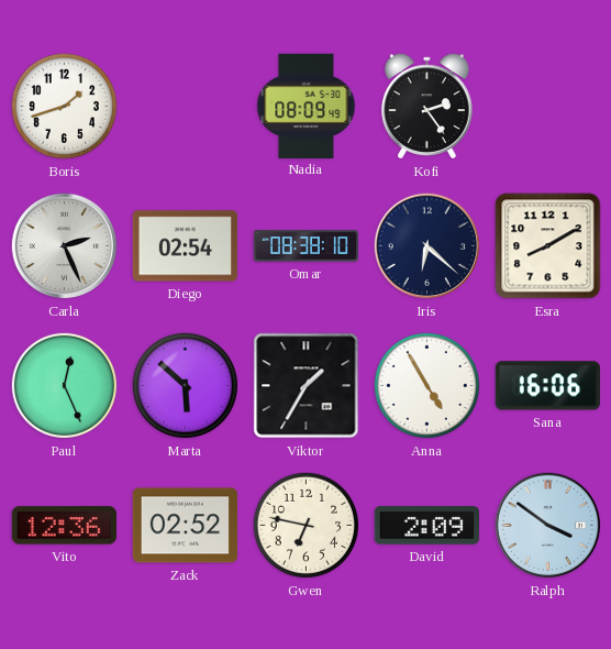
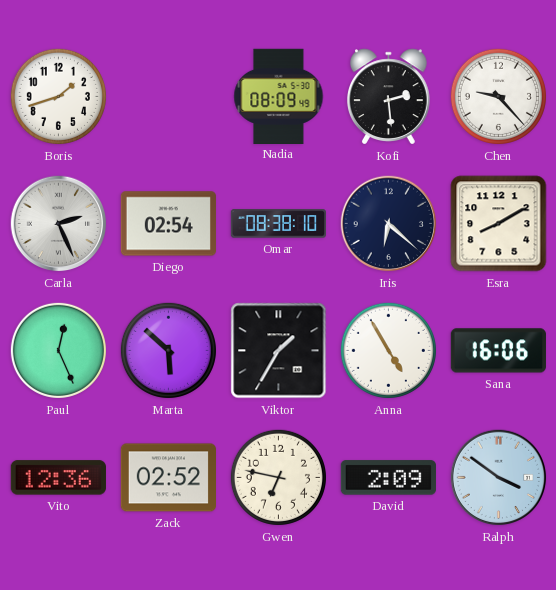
Kofi: 2:24 -> 2:29 (389, 97)
Chen: none -> 9:23 (498, 96)
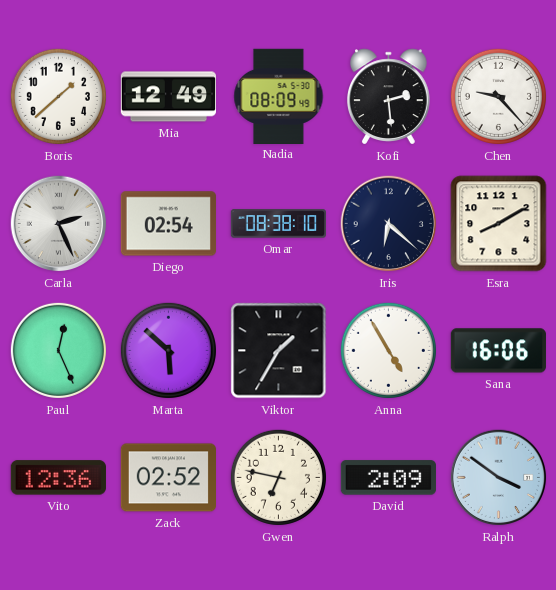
Boris: 1:42 -> 1:38 (58, 96)
Mia: none -> 12:49 (168, 97)
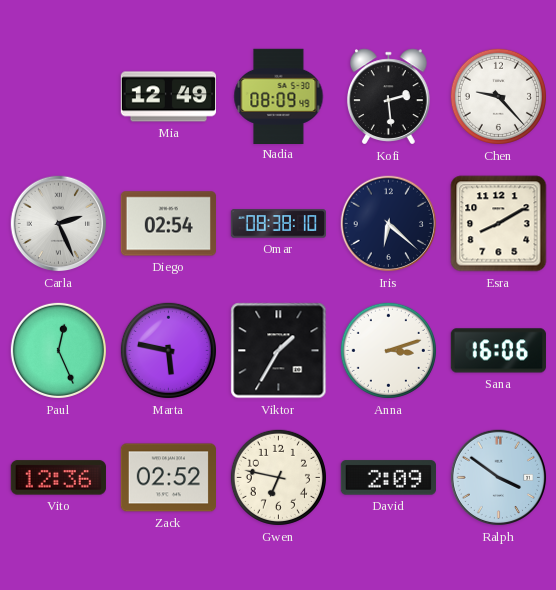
Boris: 1:38 -> none (58, 96)
Marta: 5:52 -> 5:47 (168, 350)
Anna: 4:55 -> 3:12 (388, 350)
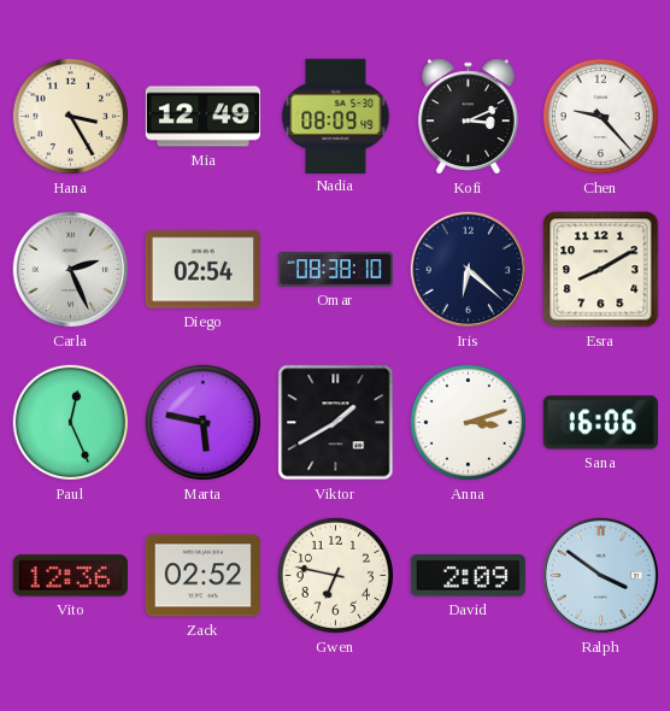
Hana: none -> 3:25 (70, 116)
Kofi: 2:29 -> 3:11 (469, 117)
Viktor: 1:35 -> 1:40 (336, 423)
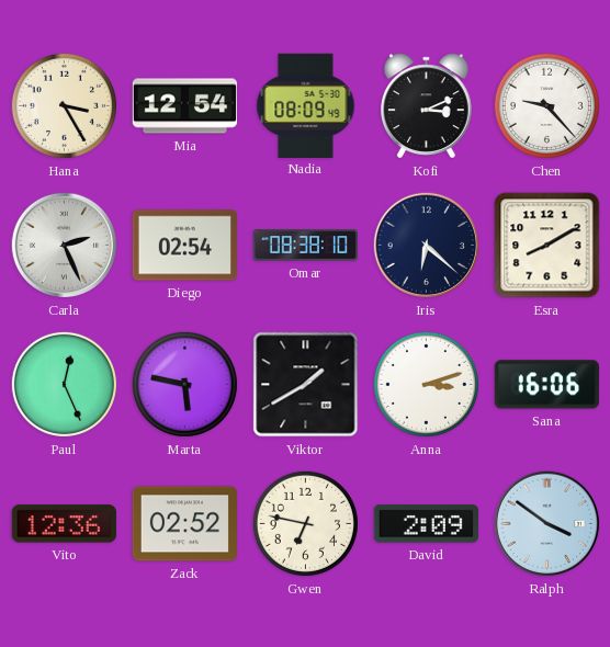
Mia: 12:49 -> 12:54 (184, 106)
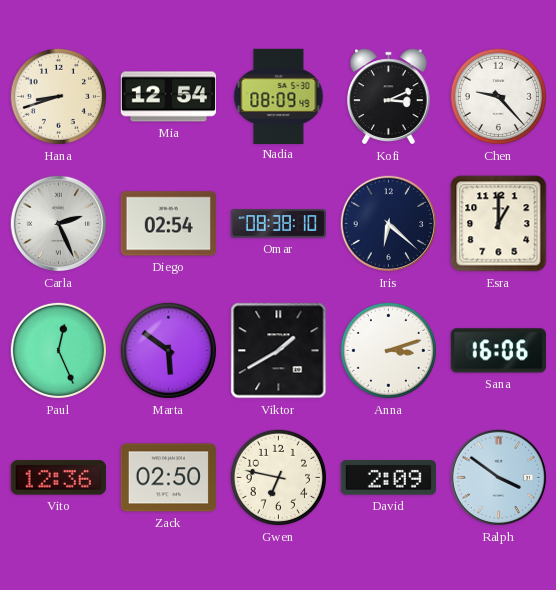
Hana: 3:25 -> 8:42 (58, 96)
Esra: 8:10 -> 1:00 (499, 224)
Marta: 5:47 -> 5:51 (168, 350)
Zack: 02:52 -> 02:50 (168, 478)
